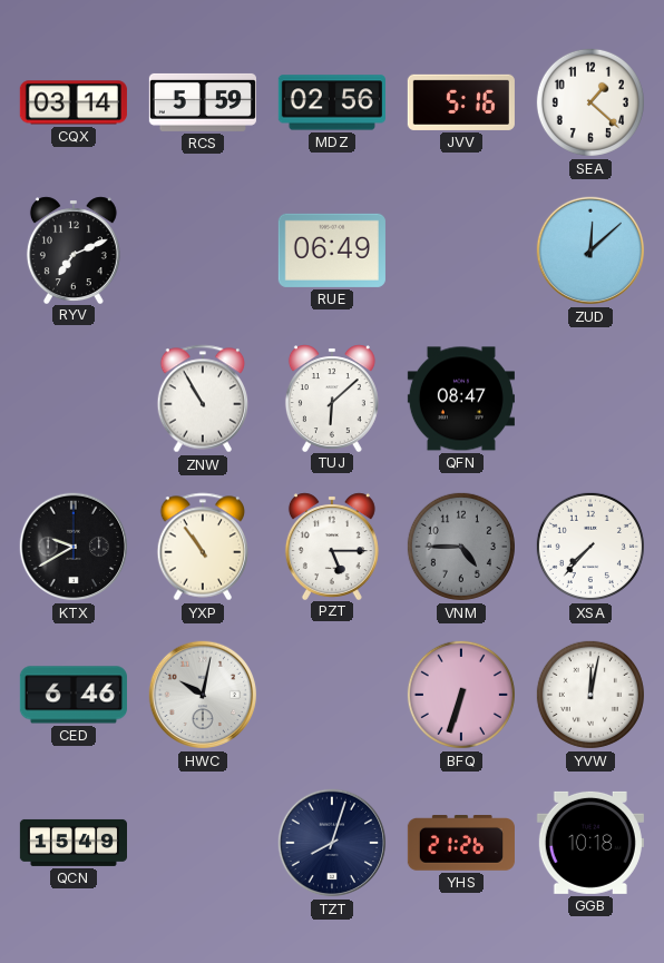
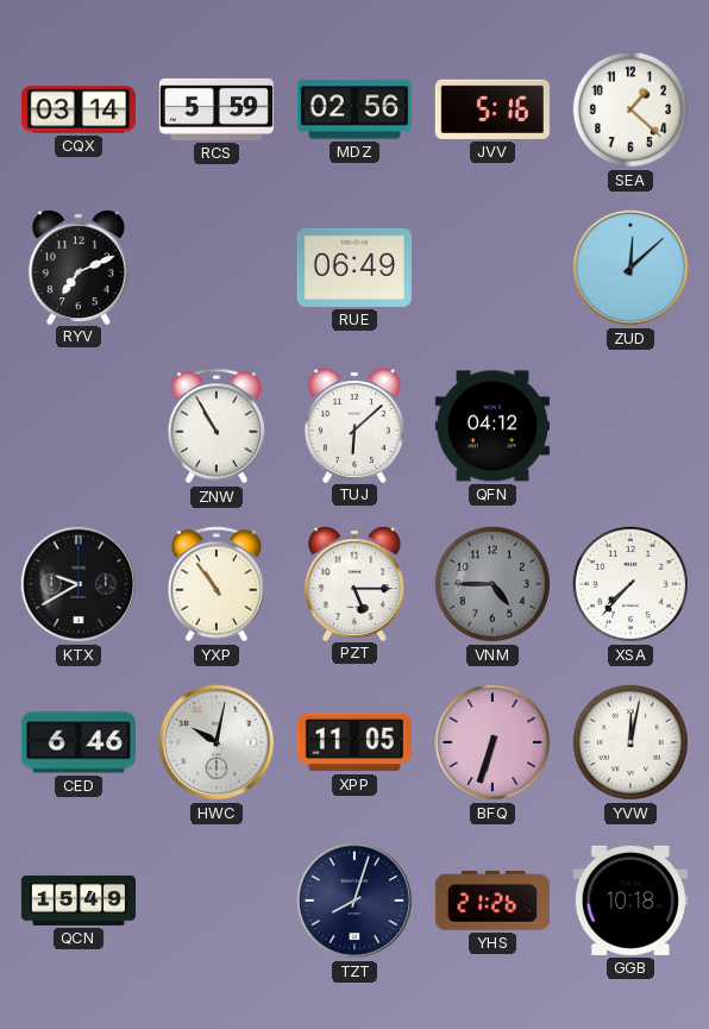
QFN: 08:47 -> 04:12 (492, 426)
XPP: none -> 11:05 (354, 742)
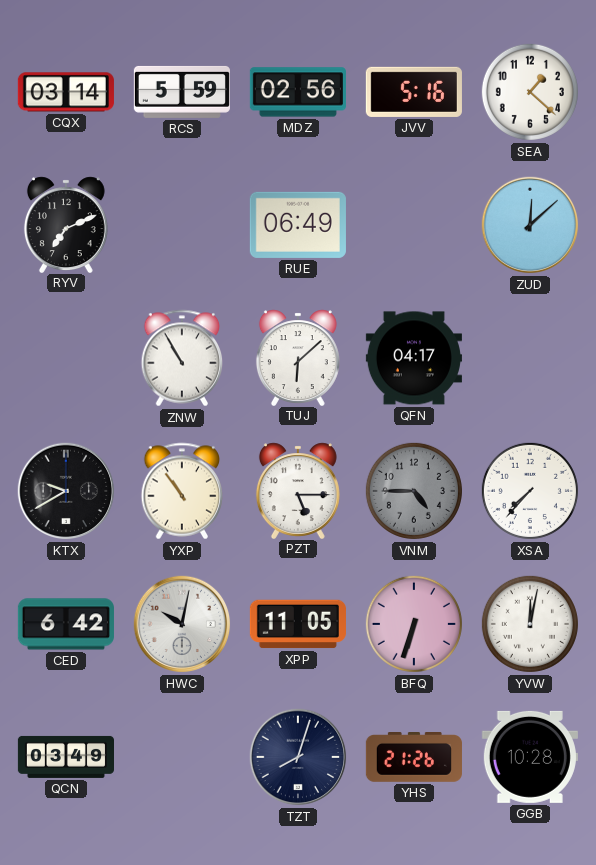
QFN: 04:12 -> 04:17 (414, 358)
CED: 6:46 -> 6:42 (66, 624)
QCN: 15:49 -> 03:49 (65, 757)
GGB: 10:18 -> 10:28 (530, 757)
